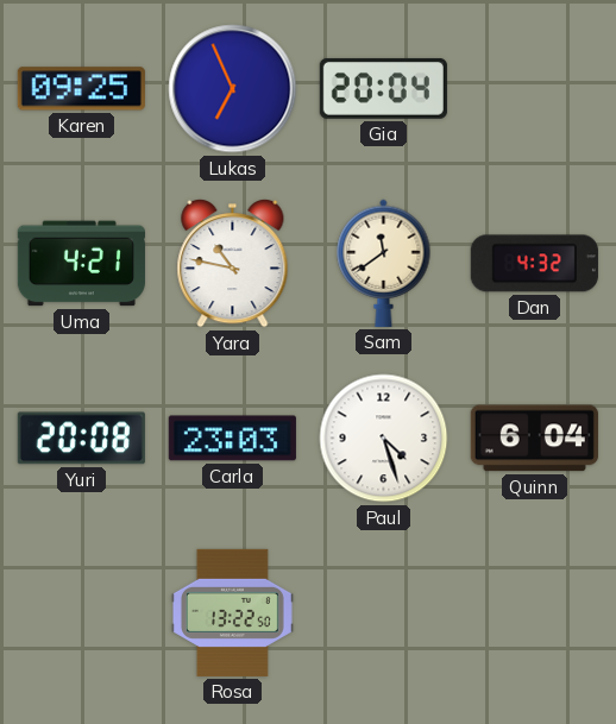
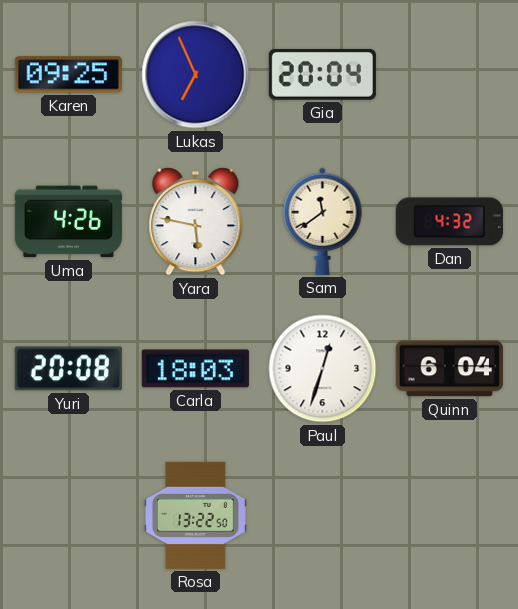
Uma: 4:21 -> 4:26 (68, 222)
Yara: 10:47 -> 5:47 (196, 222)
Carla: 23:03 -> 18:03 (195, 369)
Paul: 4:27 -> 12:33 (323, 369)
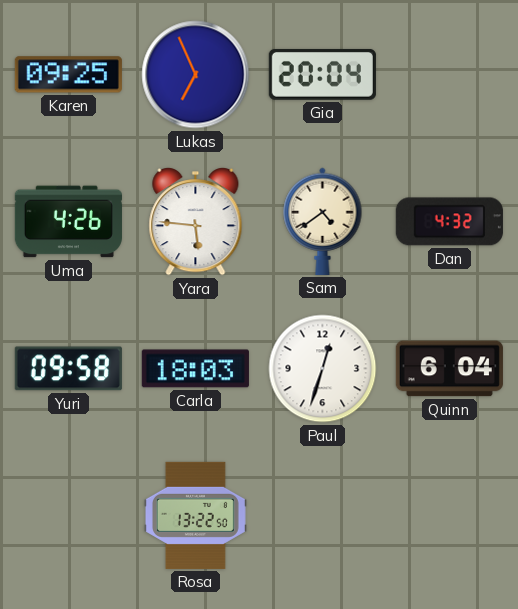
Yara: 5:47 -> 5:46 (196, 222)
Sam: 11:39 -> 4:39 (323, 221)
Yuri: 20:08 -> 09:58 (68, 369)
